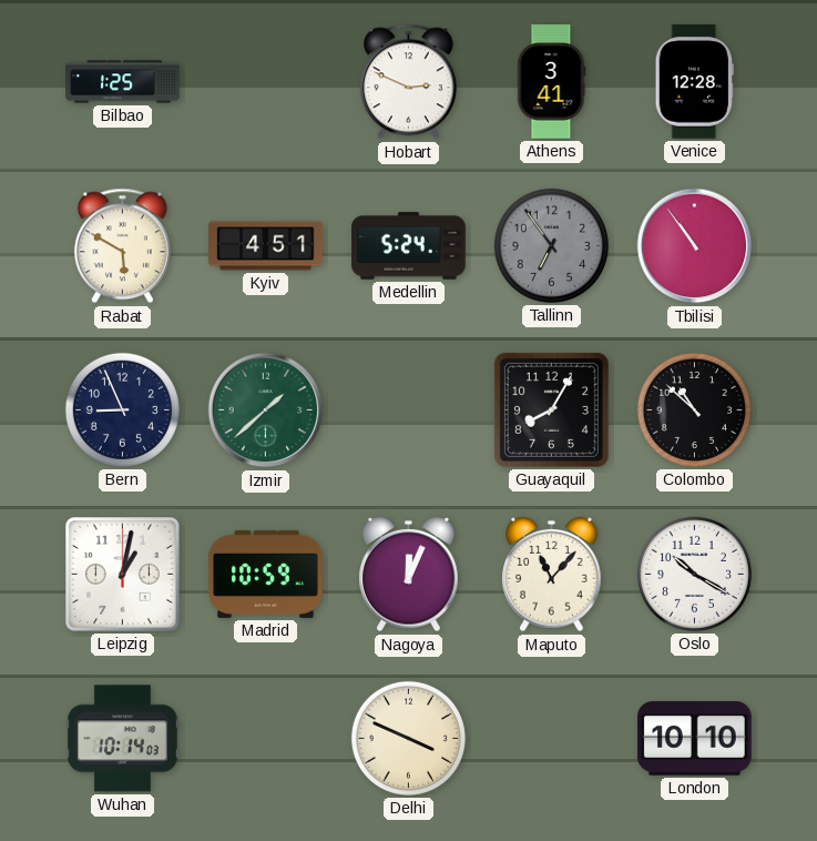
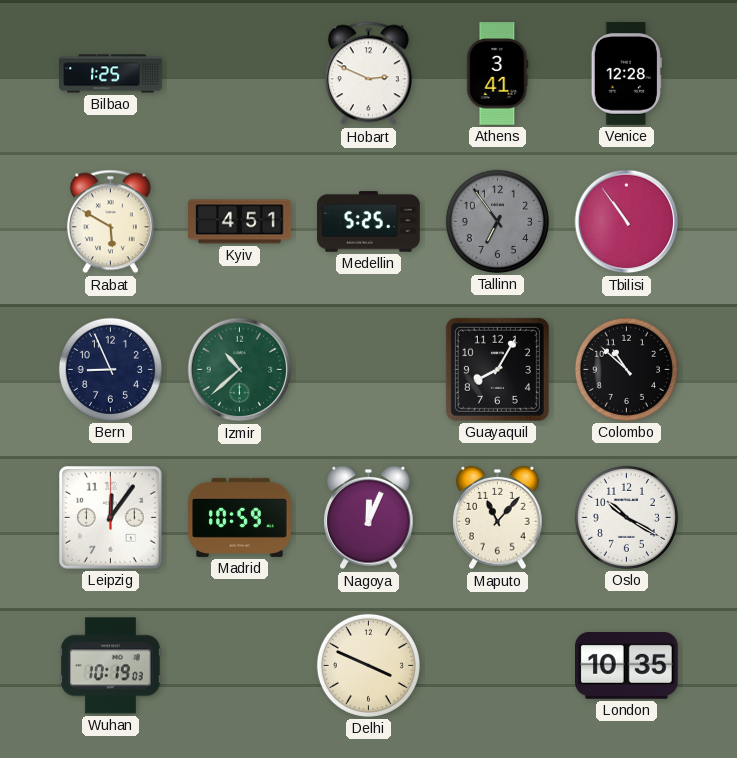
Medellin: 5:24 -> 5:25 (369, 222)
Izmir: 1:38 -> 10:38 (240, 370)
Leipzig: 1:02 -> 12:06 (111, 518)
Wuhan: 10:14 -> 10:19 (111, 666)
London: 10:10 -> 10:35 (627, 666)
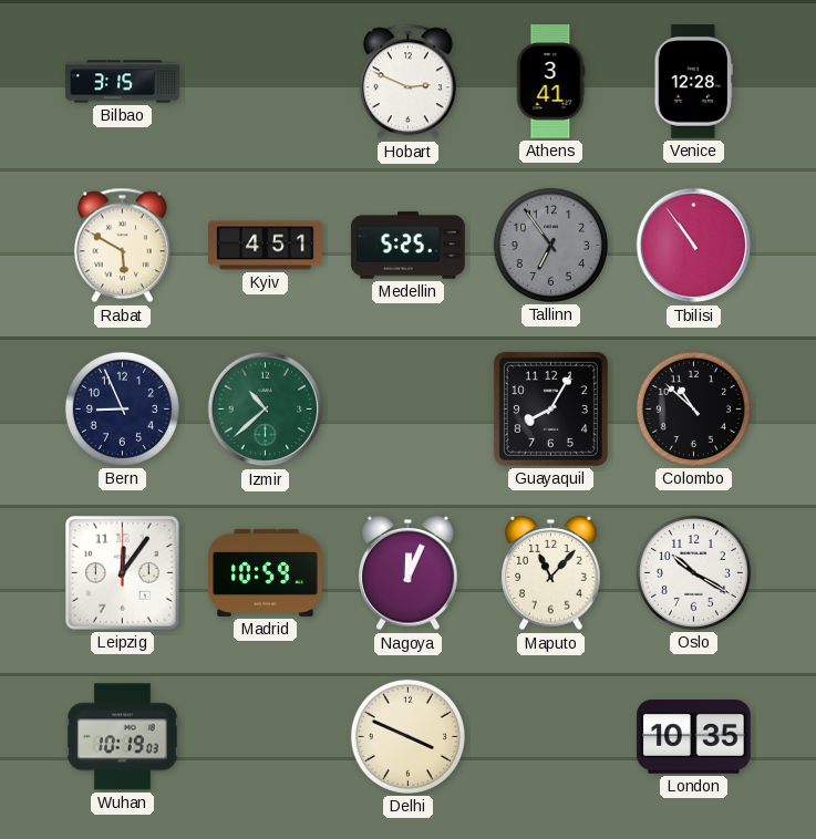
Bilbao: 1:25 -> 3:15 (123, 82)
